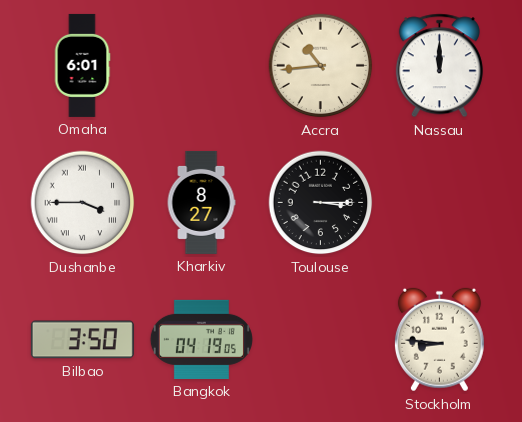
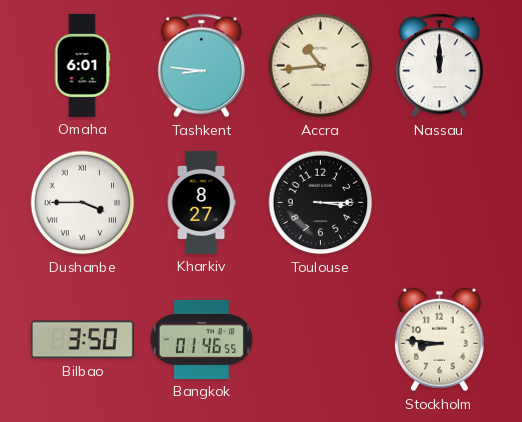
Tashkent: none -> 8:46 (201, 66)
Bangkok: 04:19 -> 01:46 (201, 339)
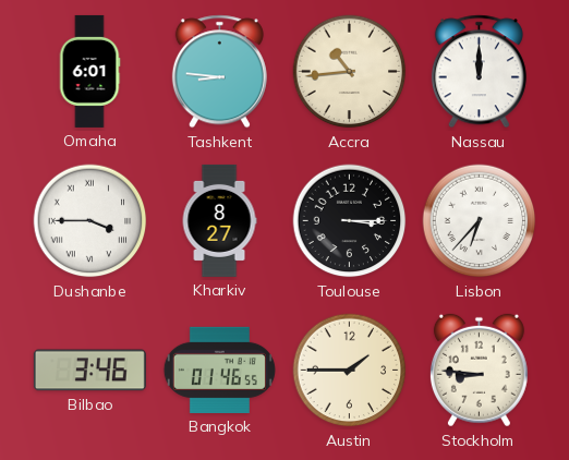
Lisbon: none -> 6:37 (480, 221)
Bilbao: 3:50 -> 3:46 (89, 371)
Austin: none -> 1:45 (350, 371)
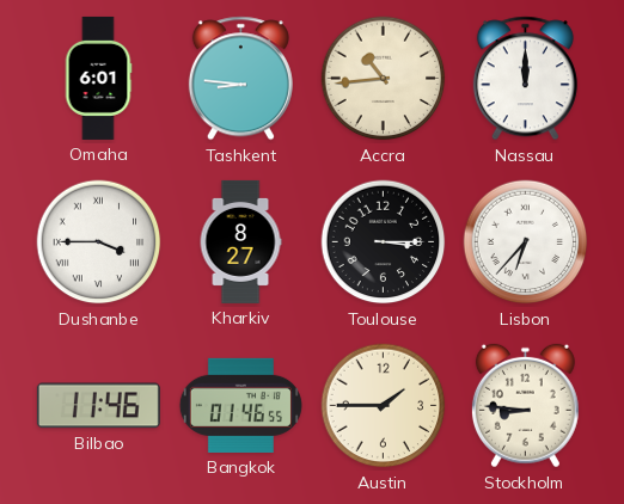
Bilbao: 3:46 -> 11:46 (98, 406)
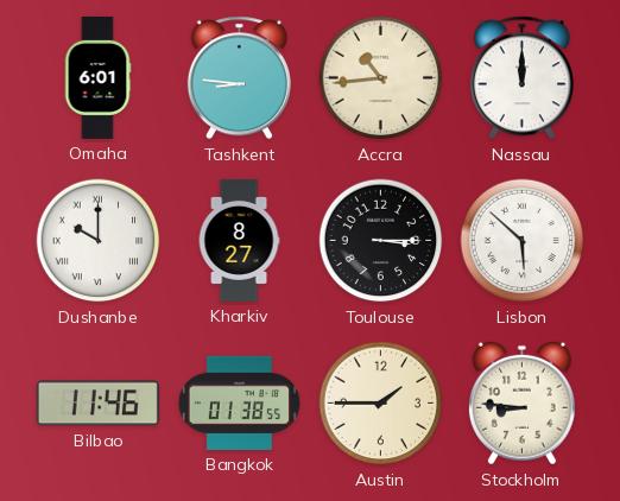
Dushanbe: 3:45 -> 10:00 (99, 241)
Lisbon: 6:37 -> 5:52 (523, 241)
Bangkok: 01:46 -> 01:38 (239, 402)
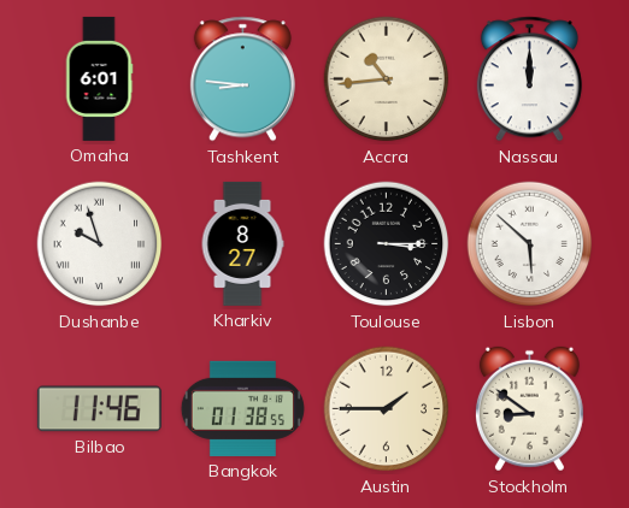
Dushanbe: 10:00 -> 9:57 (100, 244)
Stockholm: 8:46 -> 8:51 (529, 409)
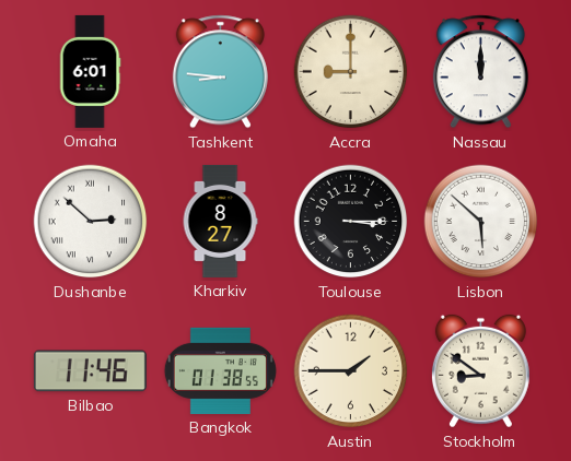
Accra: 10:44 -> 9:00 (351, 72)
Dushanbe: 9:57 -> 2:52 (91, 222)
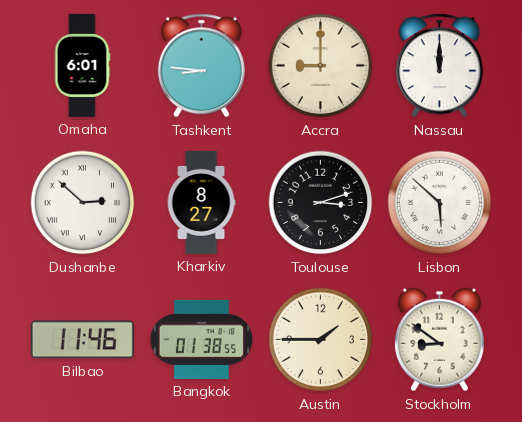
Toulouse: 3:15 -> 3:12 (321, 203)
